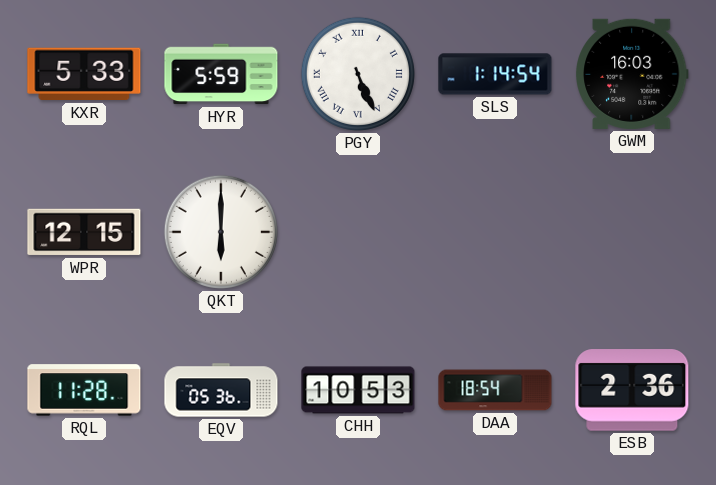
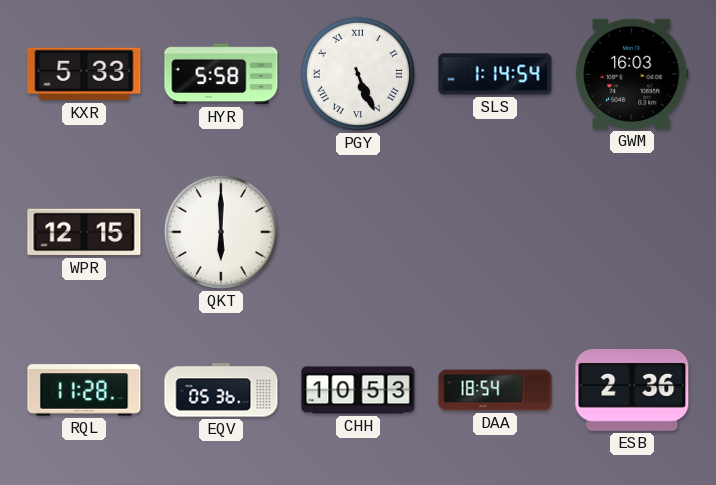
HYR: 5:59 -> 5:58 (221, 74)
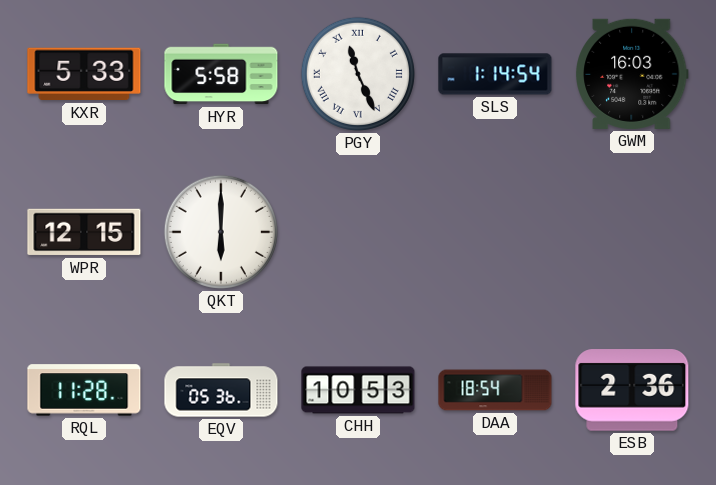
PGY: 5:26 -> 11:26 (358, 74)
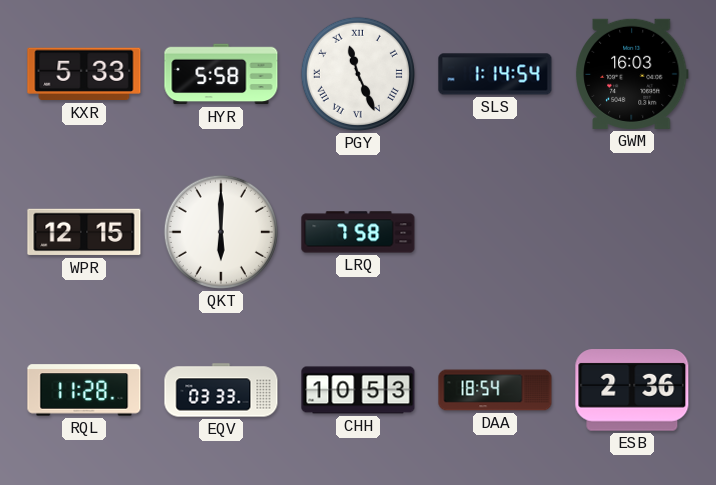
LRQ: none -> 7:58 (358, 232)
EQV: 05:36 -> 03:33 (221, 390)
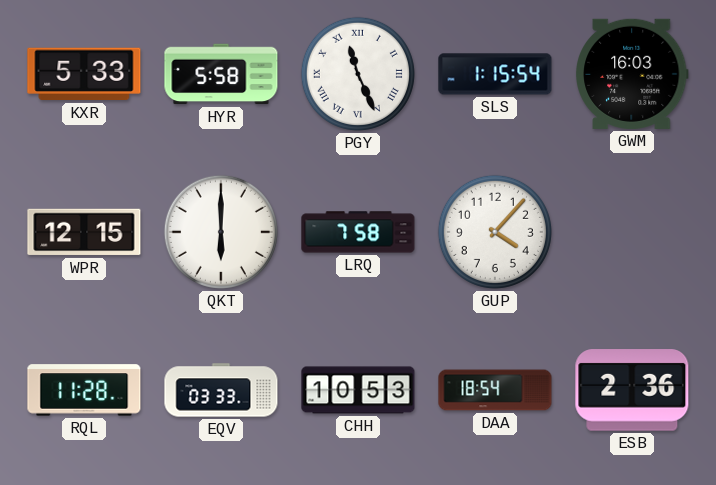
SLS: 1:14 -> 1:15 (495, 74)
GUP: none -> 4:07 (495, 232)
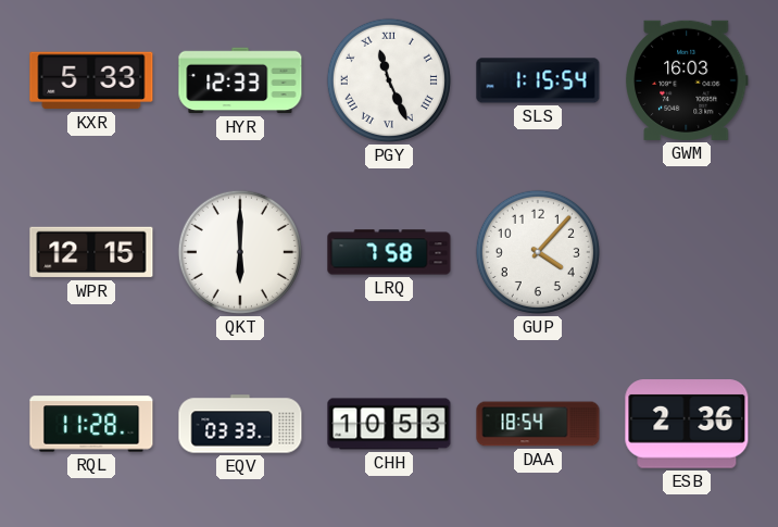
HYR: 5:58 -> 12:33 (240, 80)
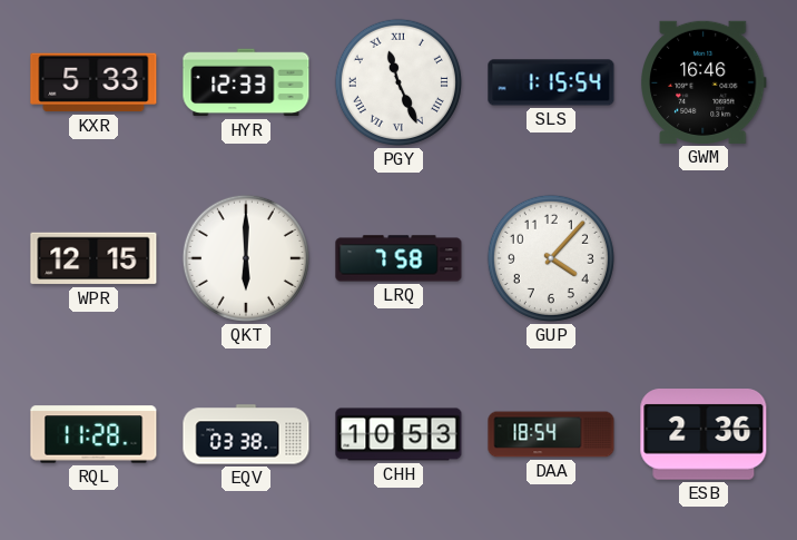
GWM: 16:03 -> 16:46 (705, 82)
EQV: 03:33 -> 03:38 (246, 434)
